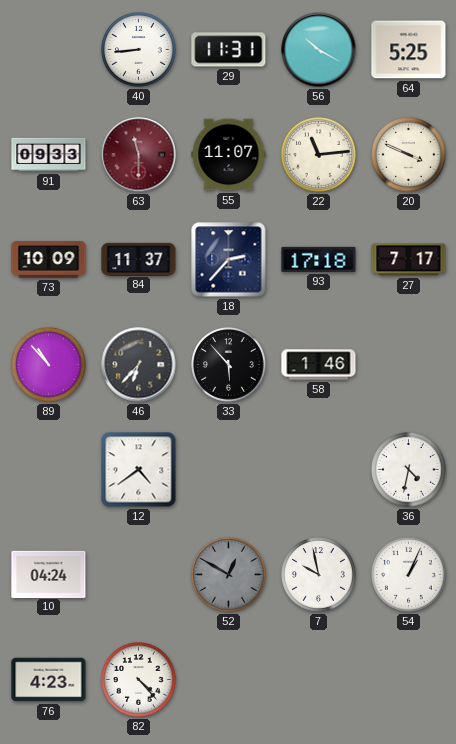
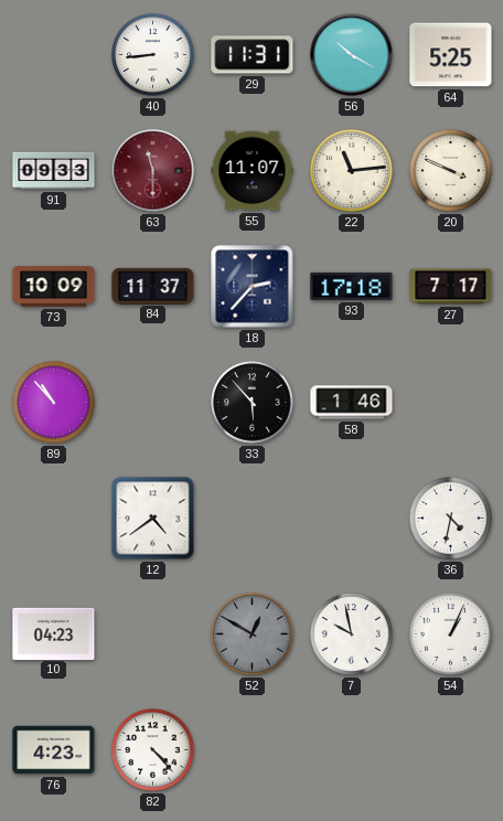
46: 6:37 -> none (139, 365)
10: 04:24 -> 04:23 (54, 633)
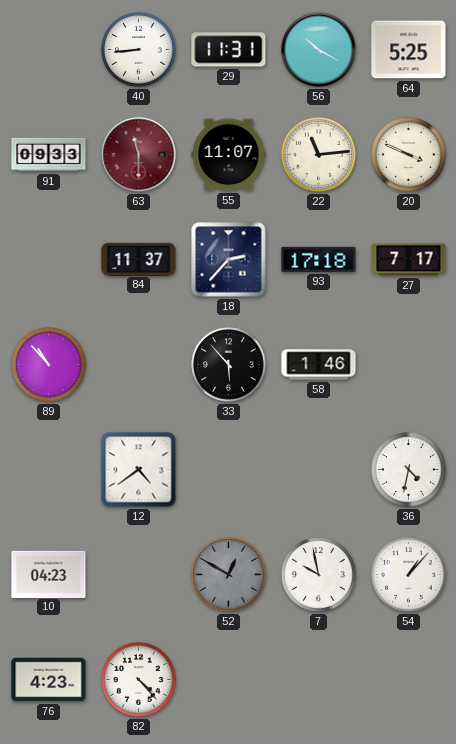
73: 10:09 -> none (54, 287)
54: 1:04 -> 1:07 (409, 575)
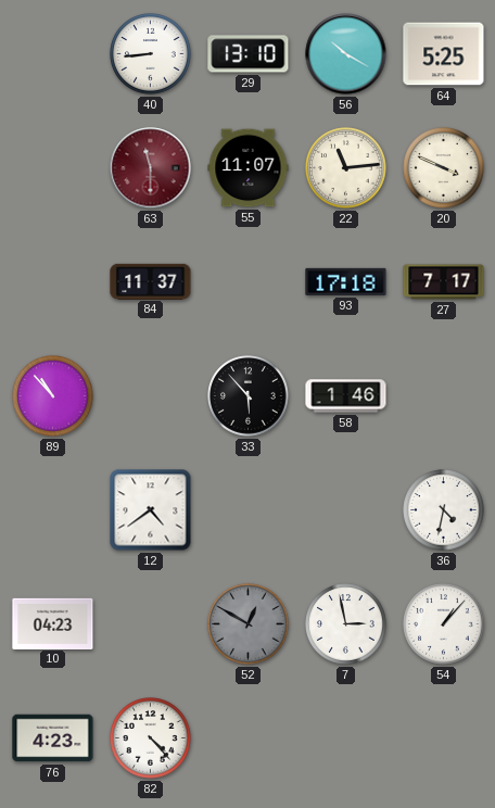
29: 11:31 -> 13:10 (249, 54)
91: 09:33 -> none (49, 155)
18: 2:37 -> none (229, 260)
7: 9:58 -> 2:58 (346, 624)
